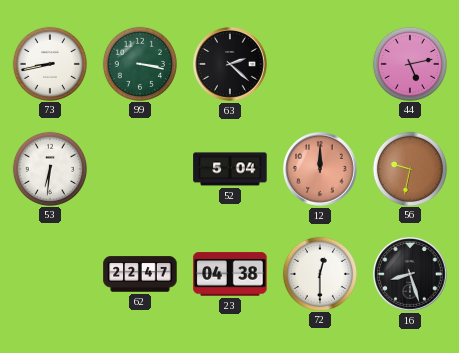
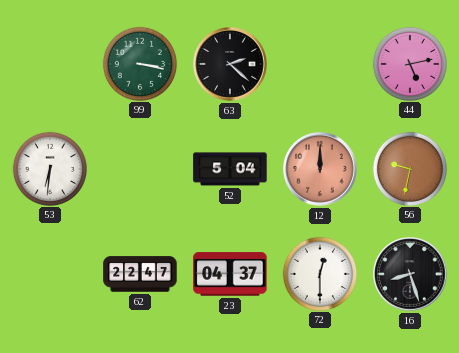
73: 8:43 -> none (49, 63)
23: 04:38 -> 04:37 (230, 274)
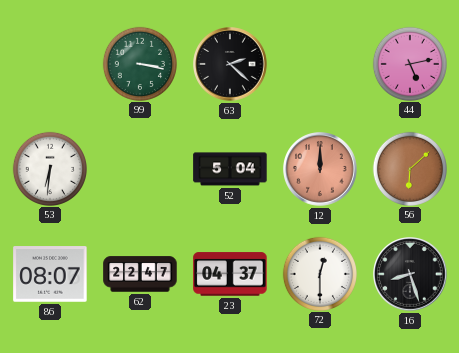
56: 9:32 -> 6:08 (409, 168)
86: none -> 08:07 (50, 274)
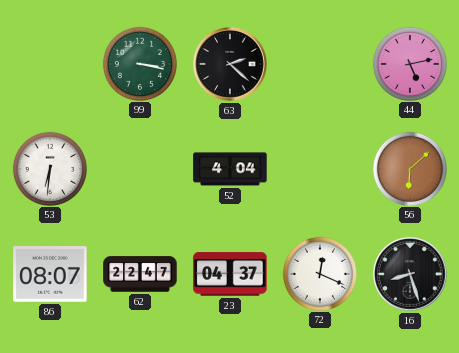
52: 5:04 -> 4:04 (230, 169)
12: 12:00 -> none (320, 169)
72: 12:30 -> 12:19 (319, 273)
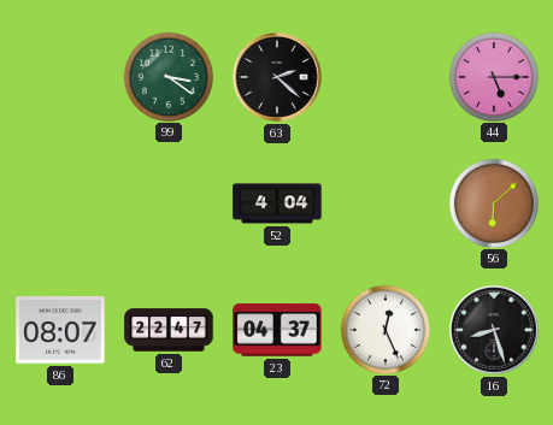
99: 3:17 -> 3:21 (167, 76)
44: 5:13 -> 5:15 (493, 76)
53: 6:31 -> none (49, 168)
72: 12:19 -> 12:26 (384, 329)
